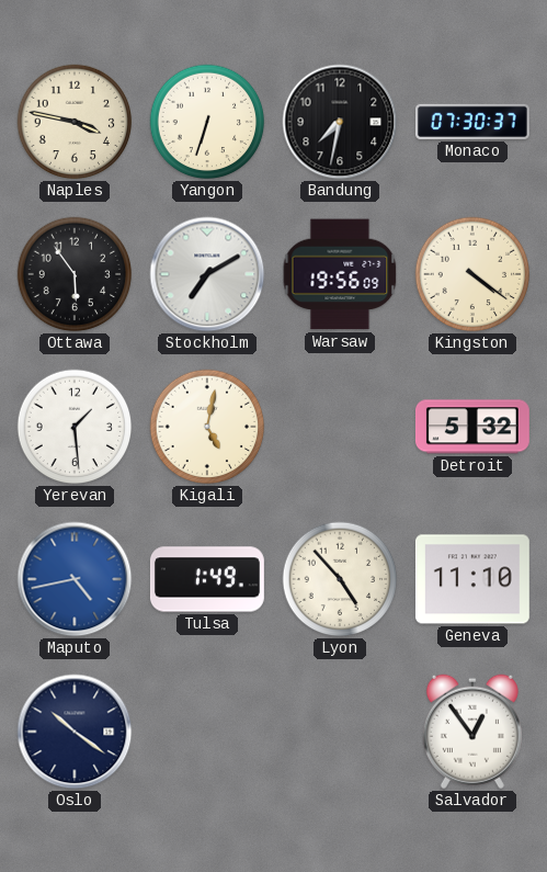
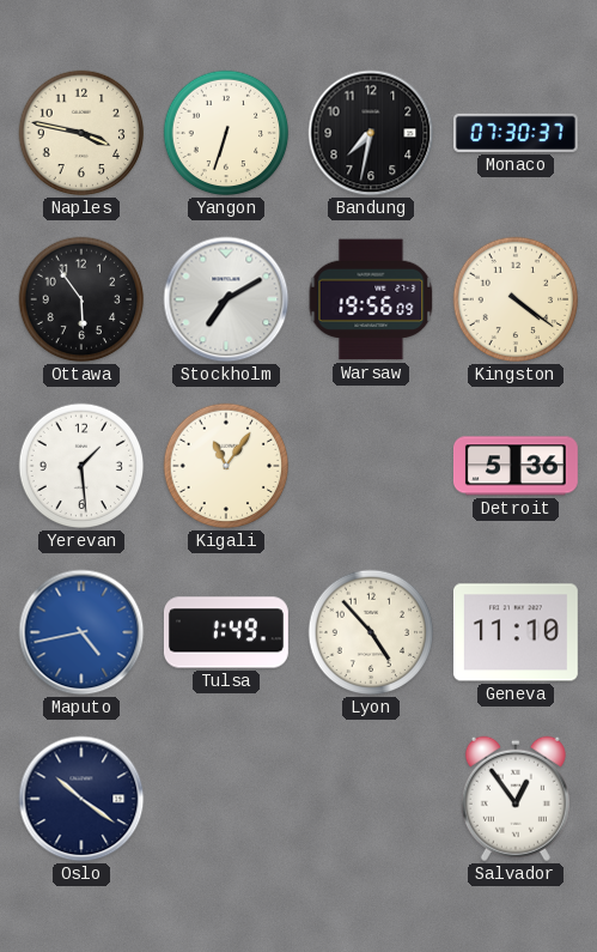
Kigali: 5:02 -> 11:06 (226, 466)
Detroit: 5:32 -> 5:36 (516, 466)
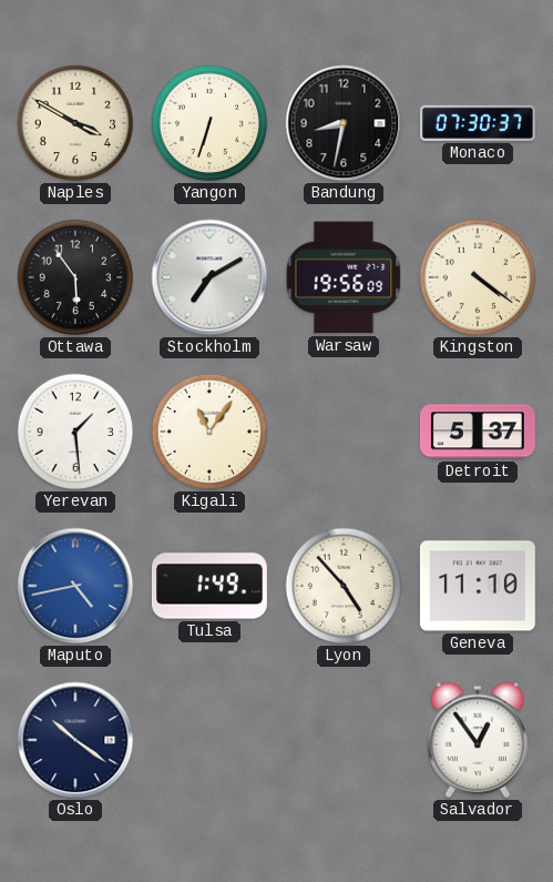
Naples: 3:47 -> 3:50 (75, 123)
Bandung: 7:32 -> 8:32 (344, 123)
Detroit: 5:36 -> 5:37 (478, 432)
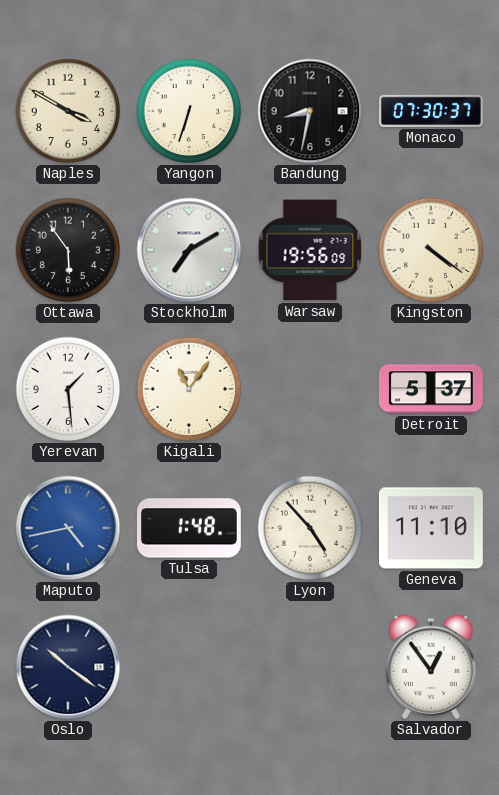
Tulsa: 1:49 -> 1:48 (189, 528)
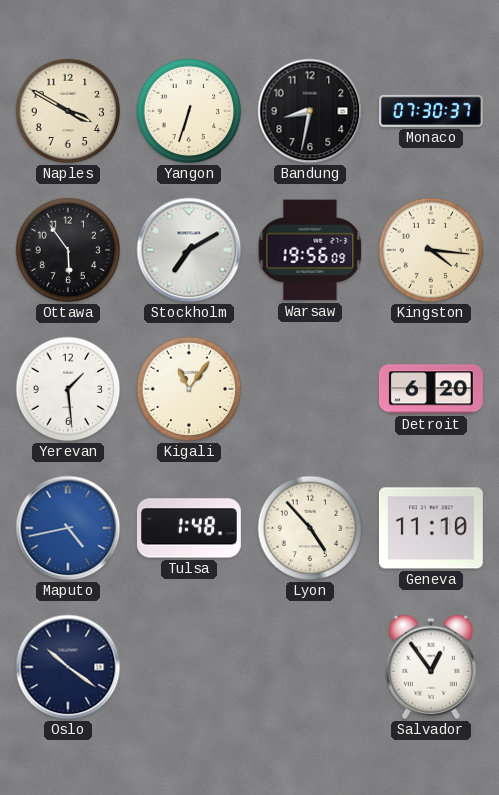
Kingston: 4:21 -> 4:16 (431, 250)
Detroit: 5:37 -> 6:20 (431, 389)
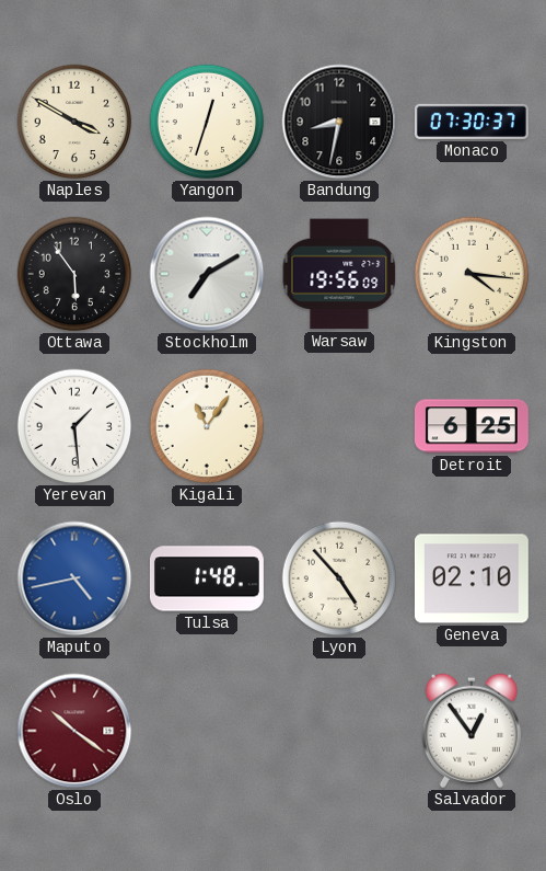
Yangon: 6:33 -> 12:33 (207, 122)
Detroit: 6:20 -> 6:25 (472, 426)
Geneva: 11:10 -> 02:10 (472, 578)
Oslo dial: navy -> burgundy (74, 731)
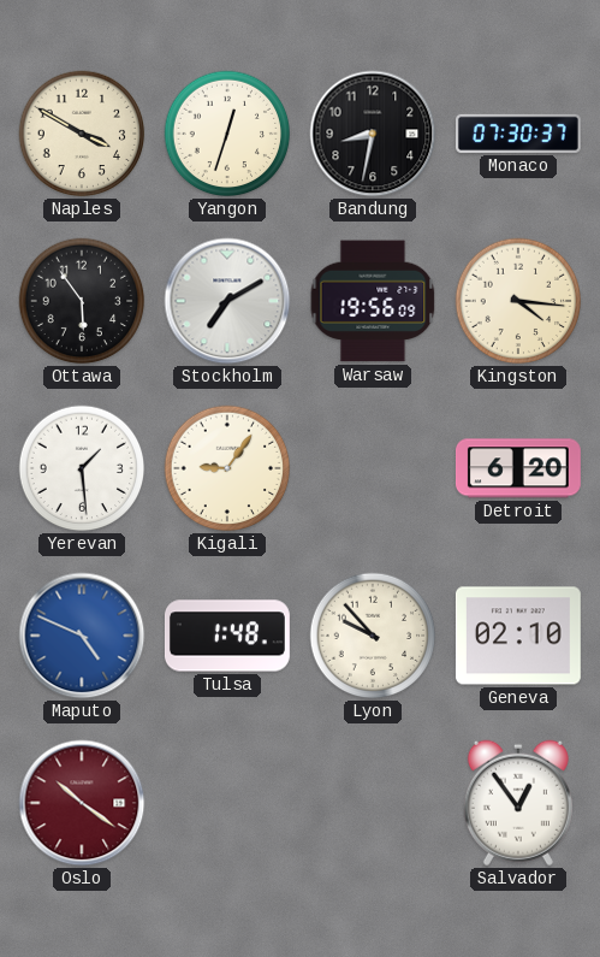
Kigali: 11:06 -> 9:06 (227, 468)
Detroit: 6:25 -> 6:20 (518, 468)
Maputo: 4:43 -> 4:49 (82, 636)
Lyon: 4:53 -> 9:53 (373, 636)
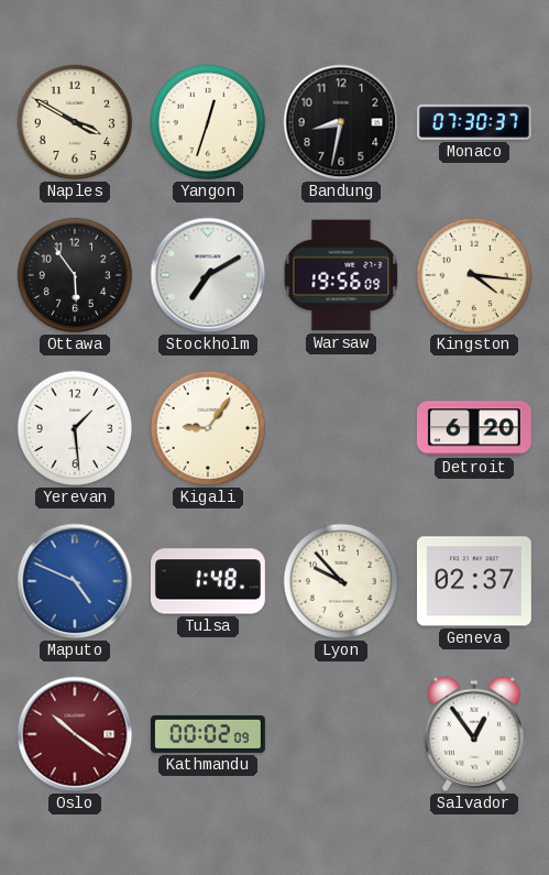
Geneva: 02:10 -> 02:37 (474, 581)
Kathmandu: none -> 00:02 (208, 734)
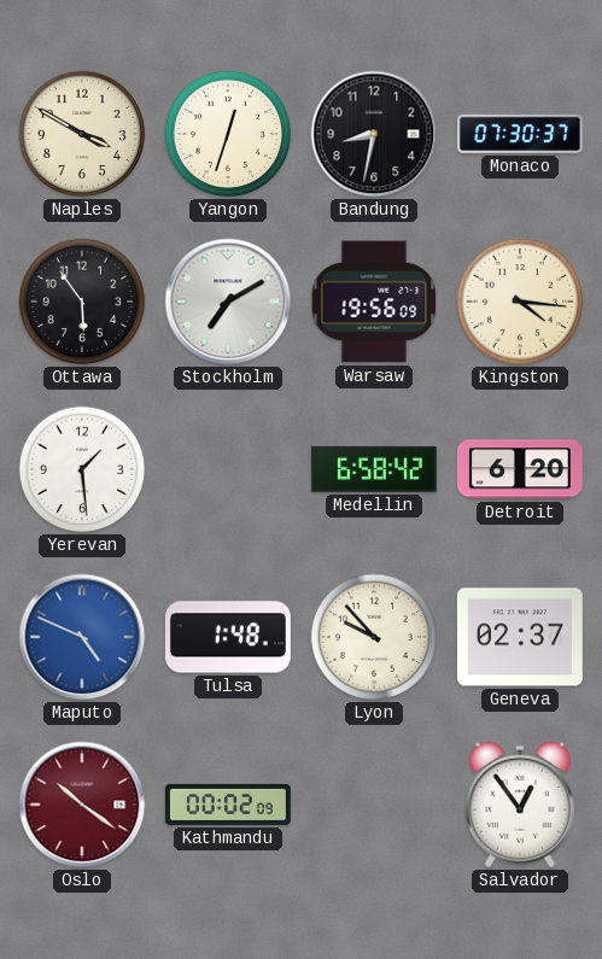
Kigali: 9:06 -> none (208, 428)
Medellin: none -> 6:58 (375, 469)
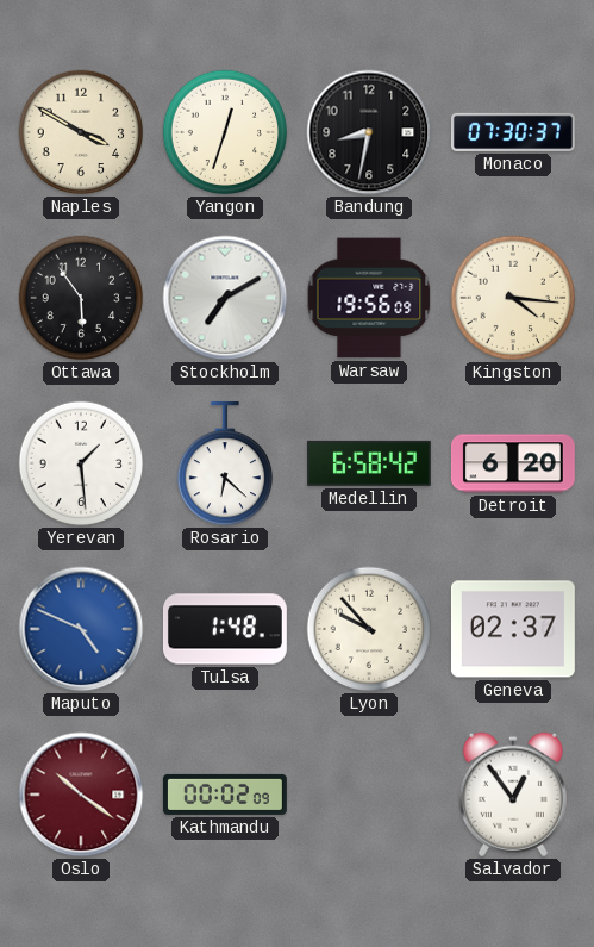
Rosario: none -> 6:22 (224, 463)
